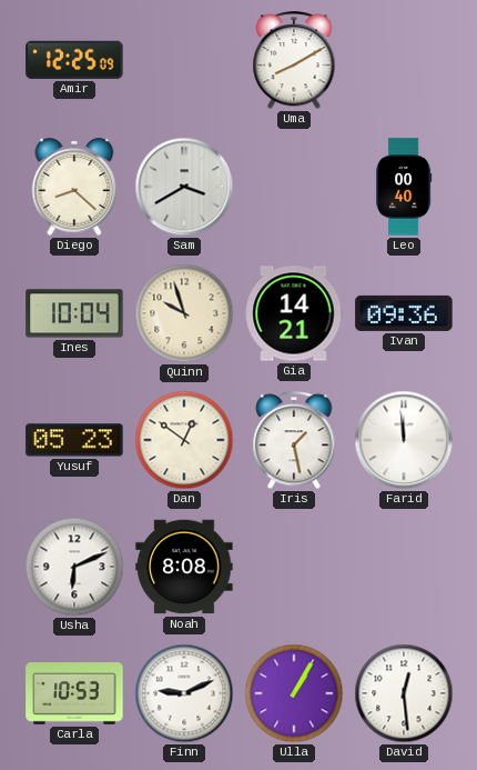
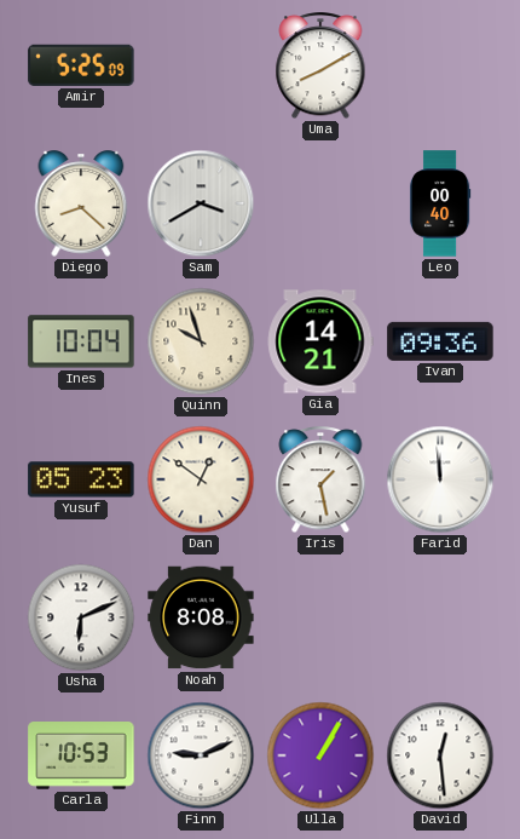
Amir: 12:25 -> 5:25 (81, 65)
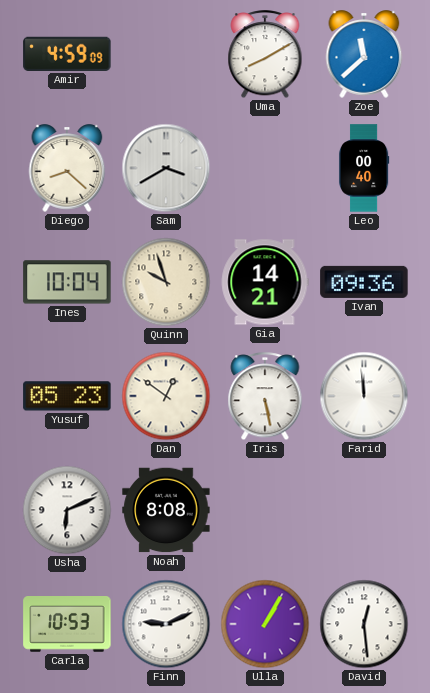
Amir: 5:25 -> 4:59 (67, 54)
Zoe: none -> 11:38 (364, 54)
Iris: 1:28 -> 5:28 (265, 397)
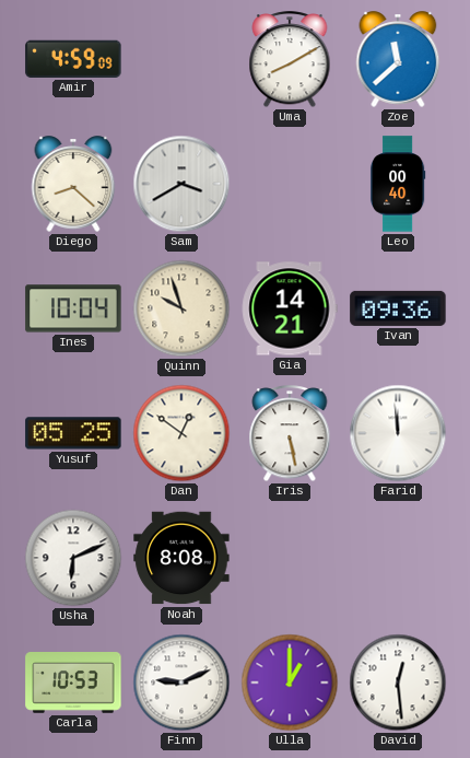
Yusuf: 05:23 -> 05:25 (73, 433)
Ulla: 1:05 -> 1:00 (290, 683)
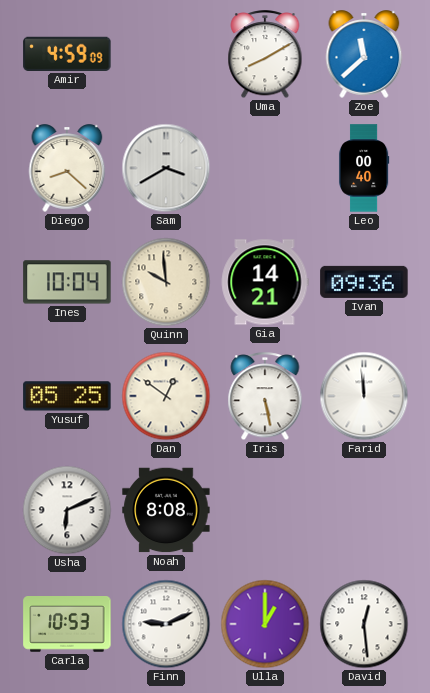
Quinn: 9:57 -> 9:59 (166, 282)
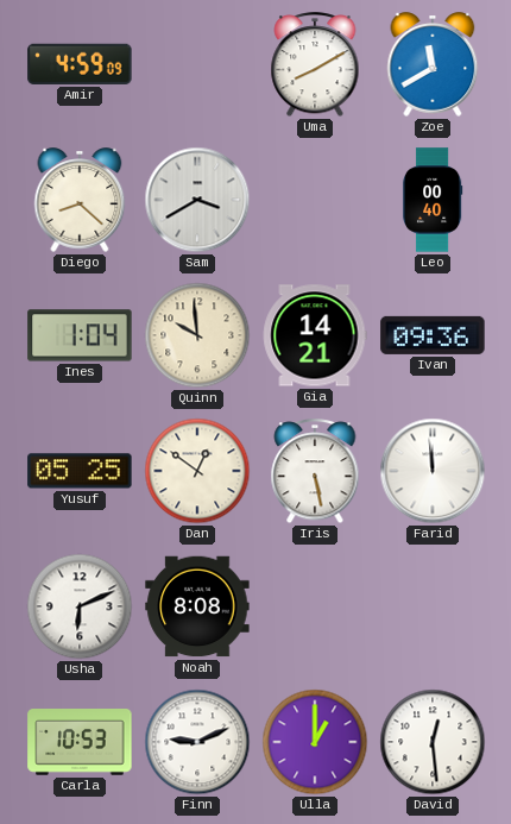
Zoe: 11:38 -> 11:40 (433, 64)
Ines: 10:04 -> 1:04 (80, 335)
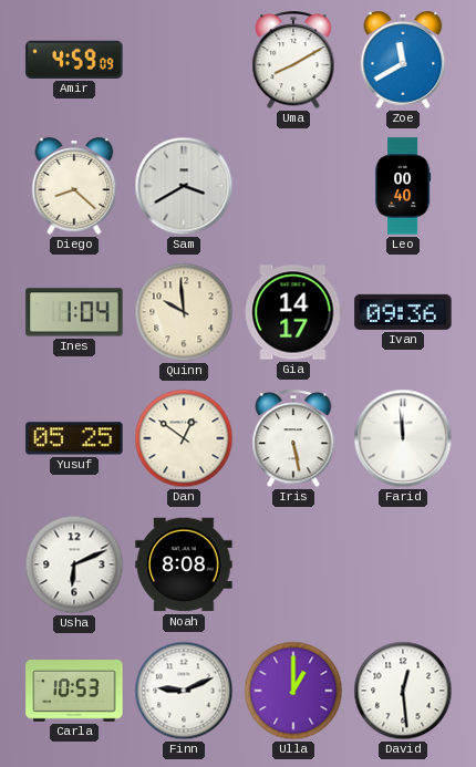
Gia: 14:21 -> 14:17 (293, 312)
